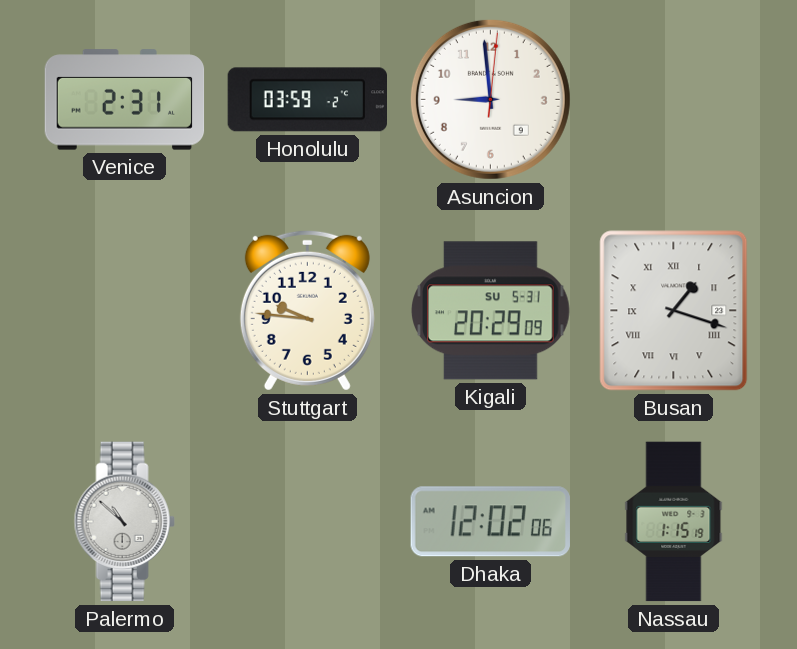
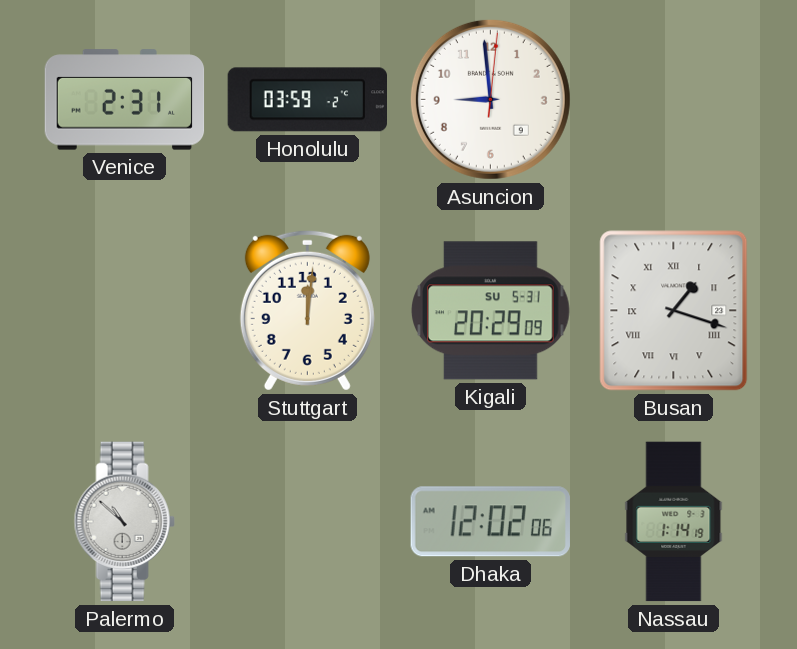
Stuttgart: 9:46 -> 12:01 (307, 310)
Nassau: 1:15 -> 1:14 (674, 522)
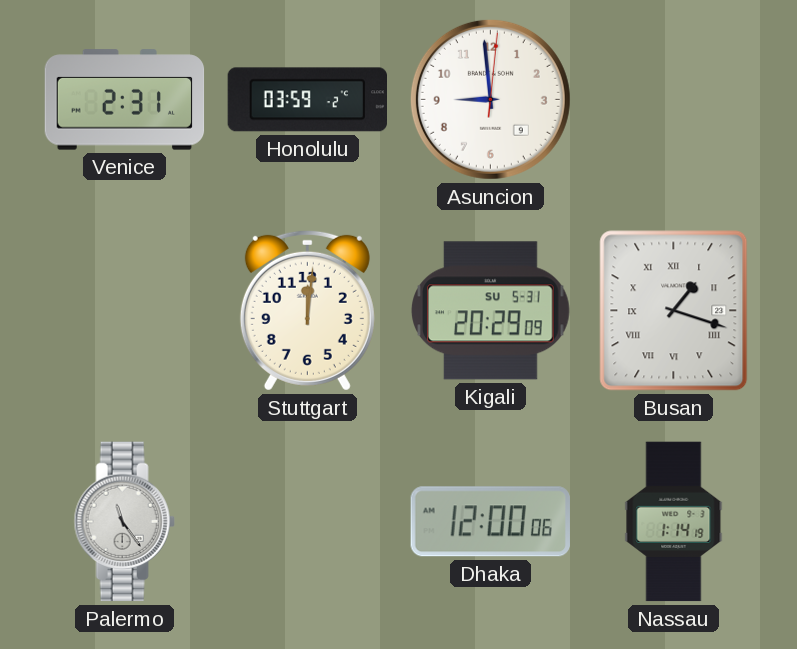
Palermo: 10:52 -> 11:24 (124, 522)
Dhaka: 12:02 -> 12:00 (490, 522)
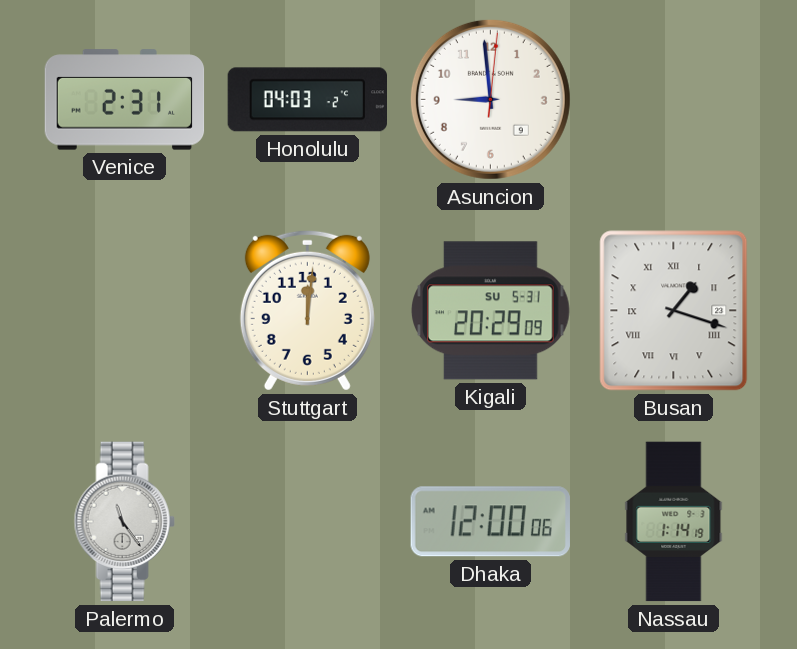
Honolulu: 03:59 -> 04:03 (308, 100)
